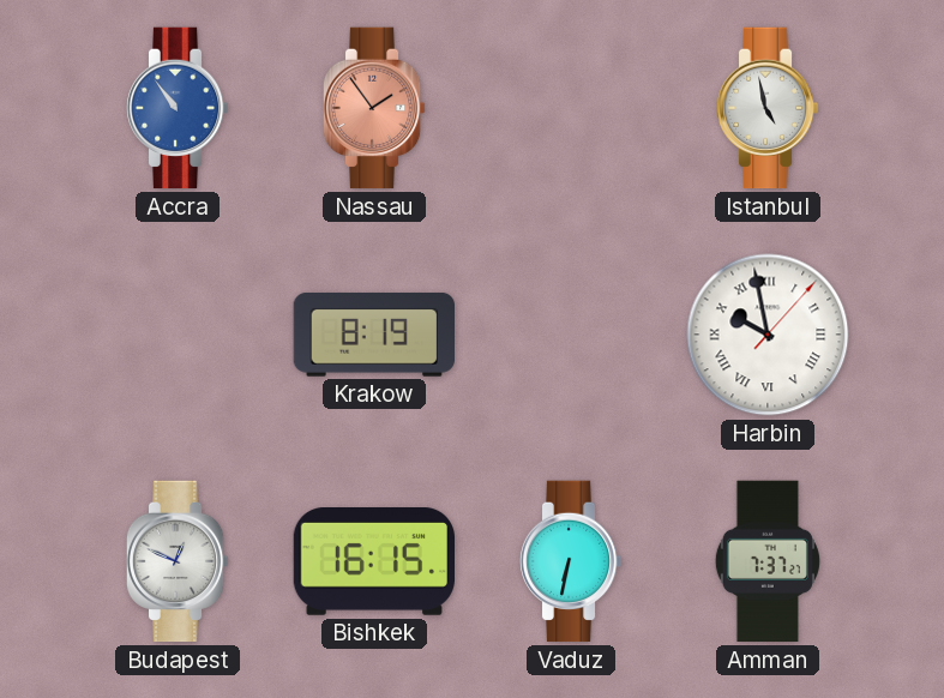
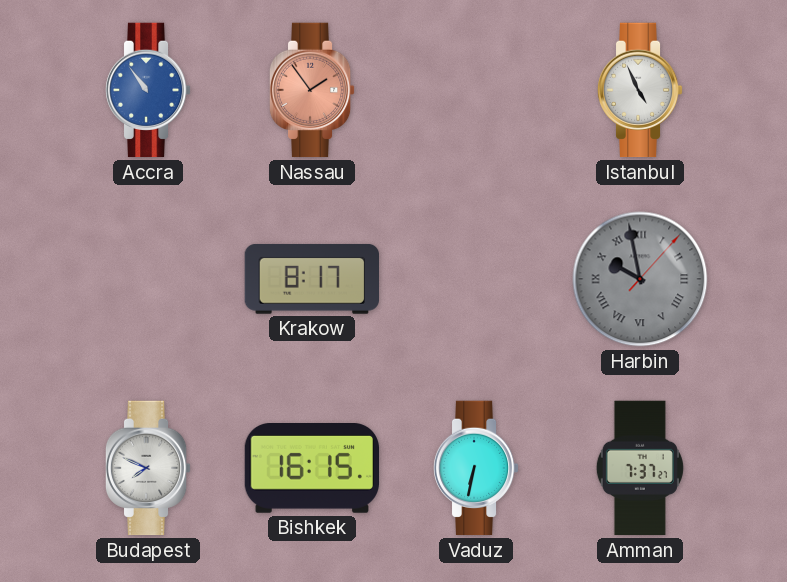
Istanbul: 4:58 -> 4:56 (640, 90)
Krakow: 8:19 -> 8:17 (311, 279)
Harbin dial: white -> grey (640, 279)
Budapest: 12:49 -> 7:49 (148, 468)
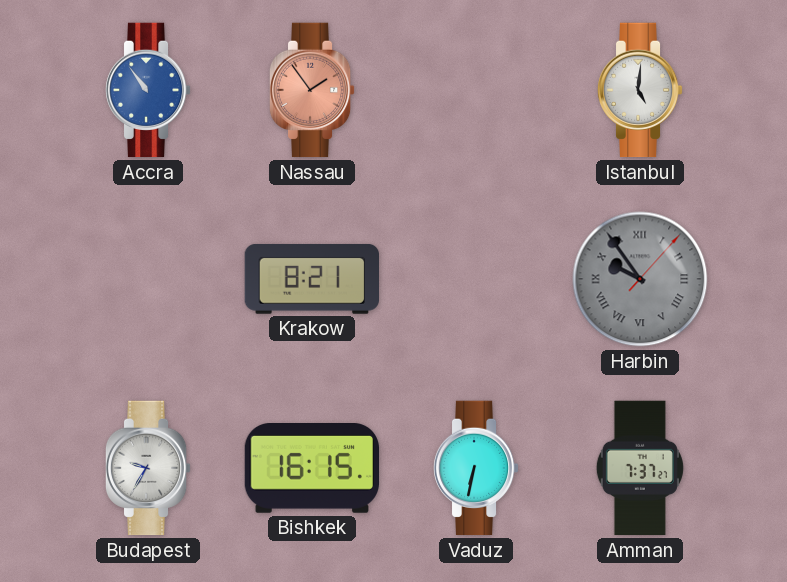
Istanbul: 4:56 -> 5:01 (640, 90)
Krakow: 8:17 -> 8:21 (311, 279)
Harbin: 9:58 -> 9:54 (640, 279)
Budapest: 7:49 -> 9:35 (148, 468)
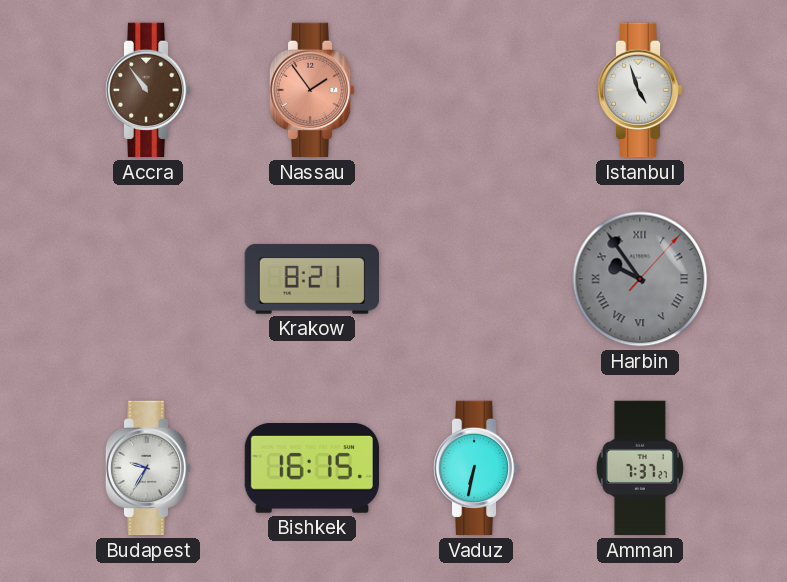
Accra dial: blue -> brown (148, 90)
Istanbul: 5:01 -> 4:57 (640, 90)
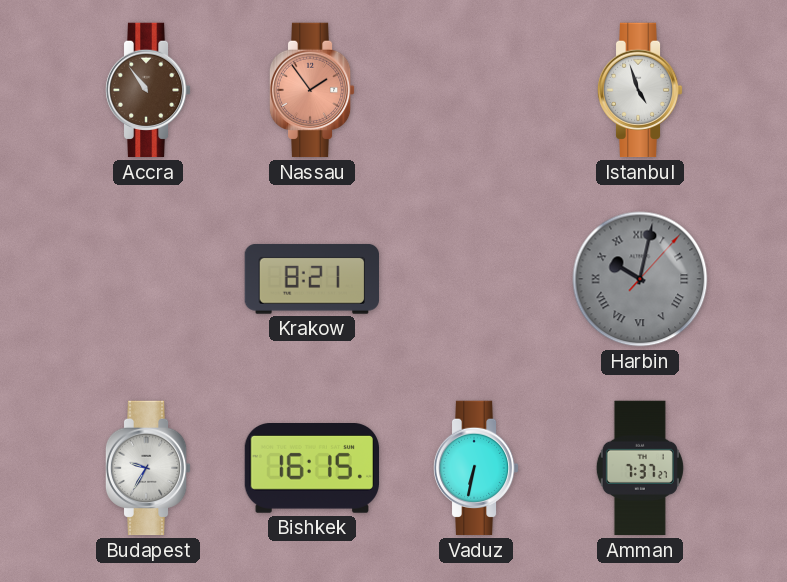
Harbin: 9:54 -> 10:02 (640, 279)
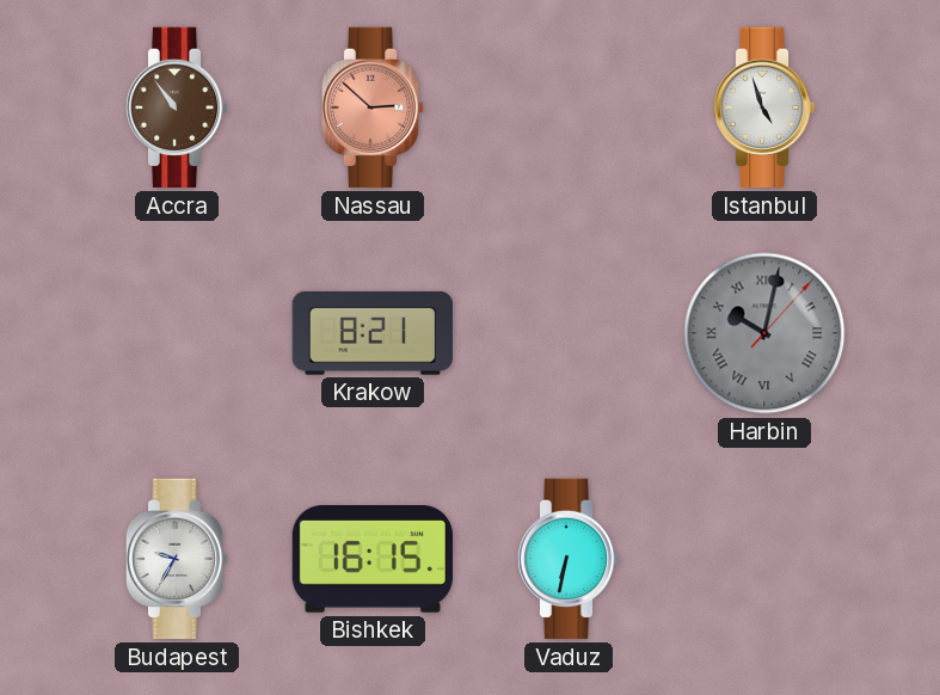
Nassau: 1:54 -> 2:52 (373, 107)
Amman: 7:37 -> none (640, 468)
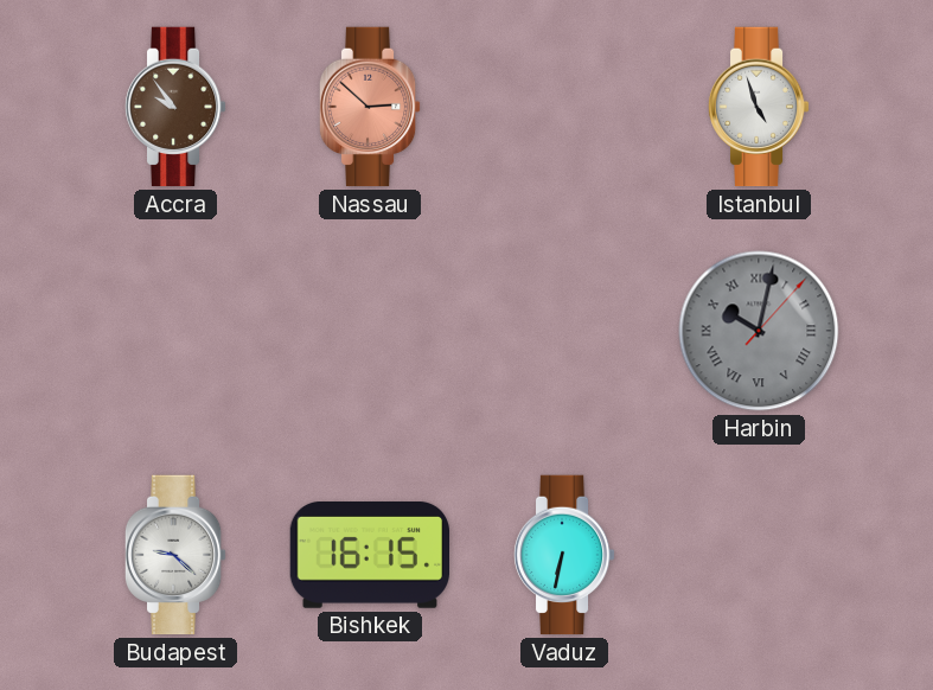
Accra: 10:54 -> 9:54 (175, 107)
Krakow: 8:21 -> none (371, 333)
Budapest: 9:35 -> 9:22 (175, 555)
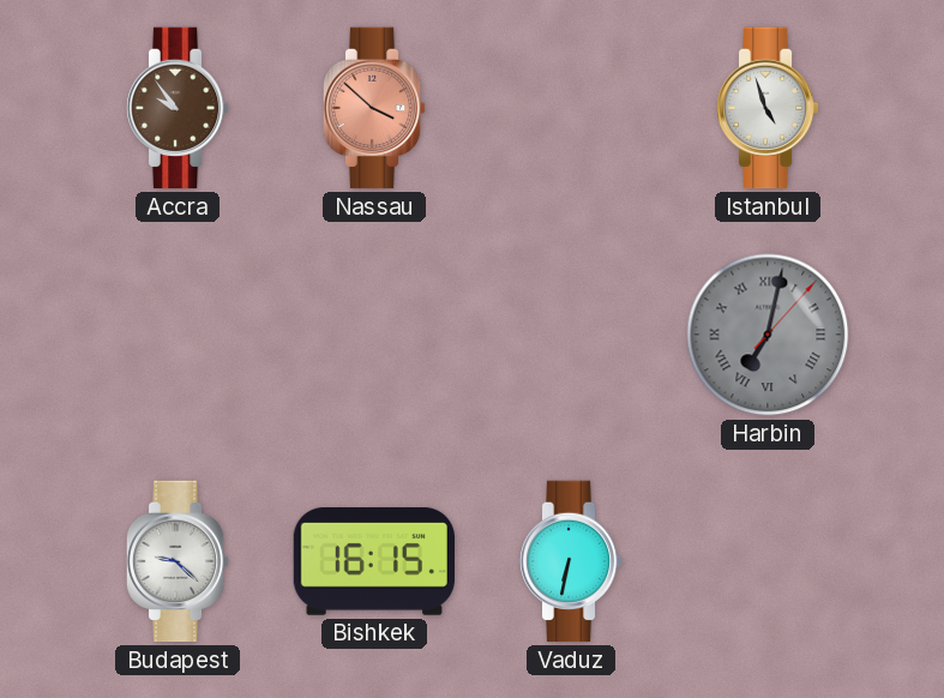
Nassau: 2:52 -> 3:52 (374, 108)
Harbin: 10:02 -> 7:02 (768, 335)
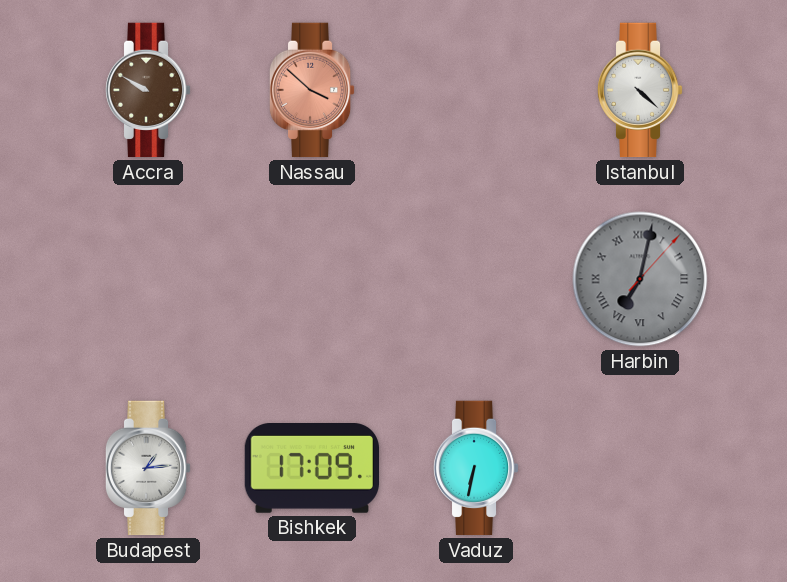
Accra: 9:54 -> 9:50 (148, 90)
Istanbul: 4:57 -> 4:22 (640, 90)
Budapest: 9:22 -> 1:14 (148, 468)
Bishkek: 16:15 -> 17:09 (311, 469)
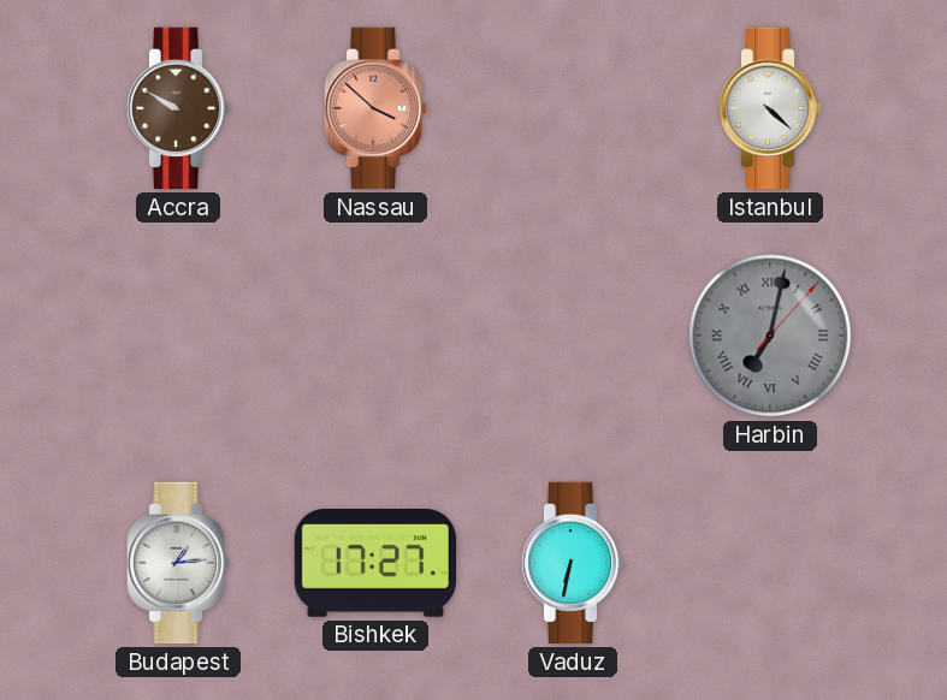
Bishkek: 17:09 -> 17:27 (374, 564)
